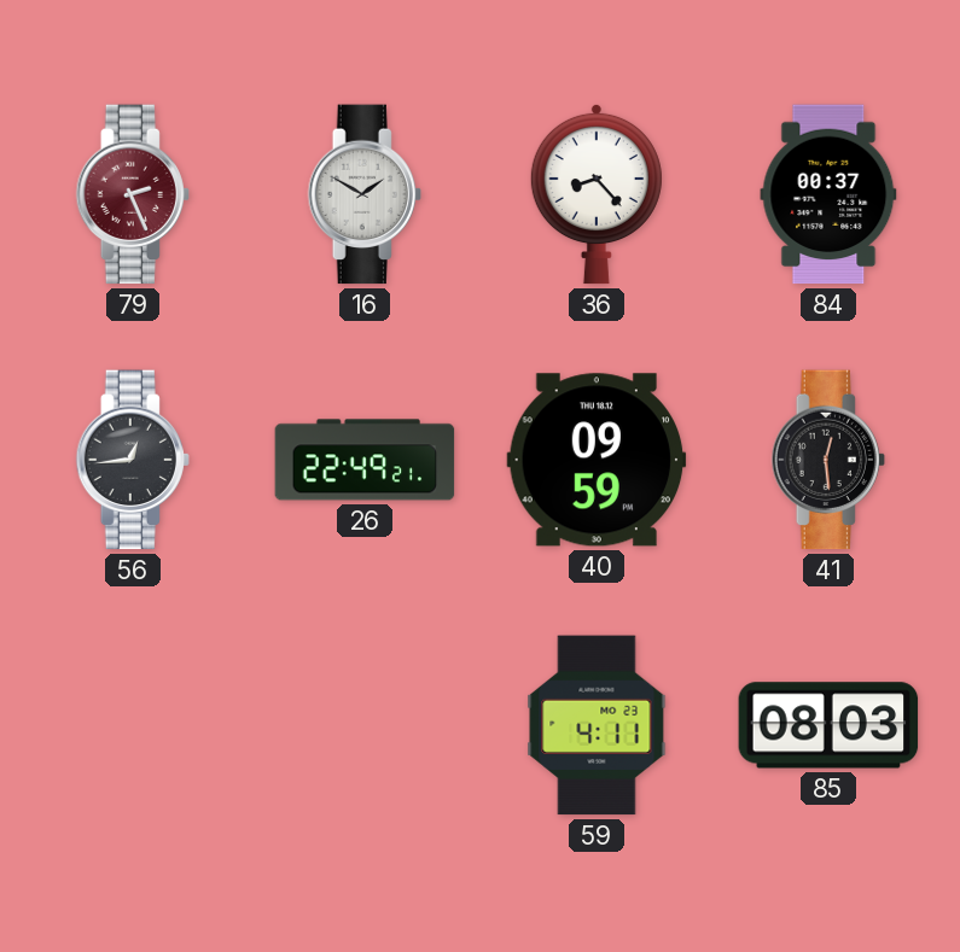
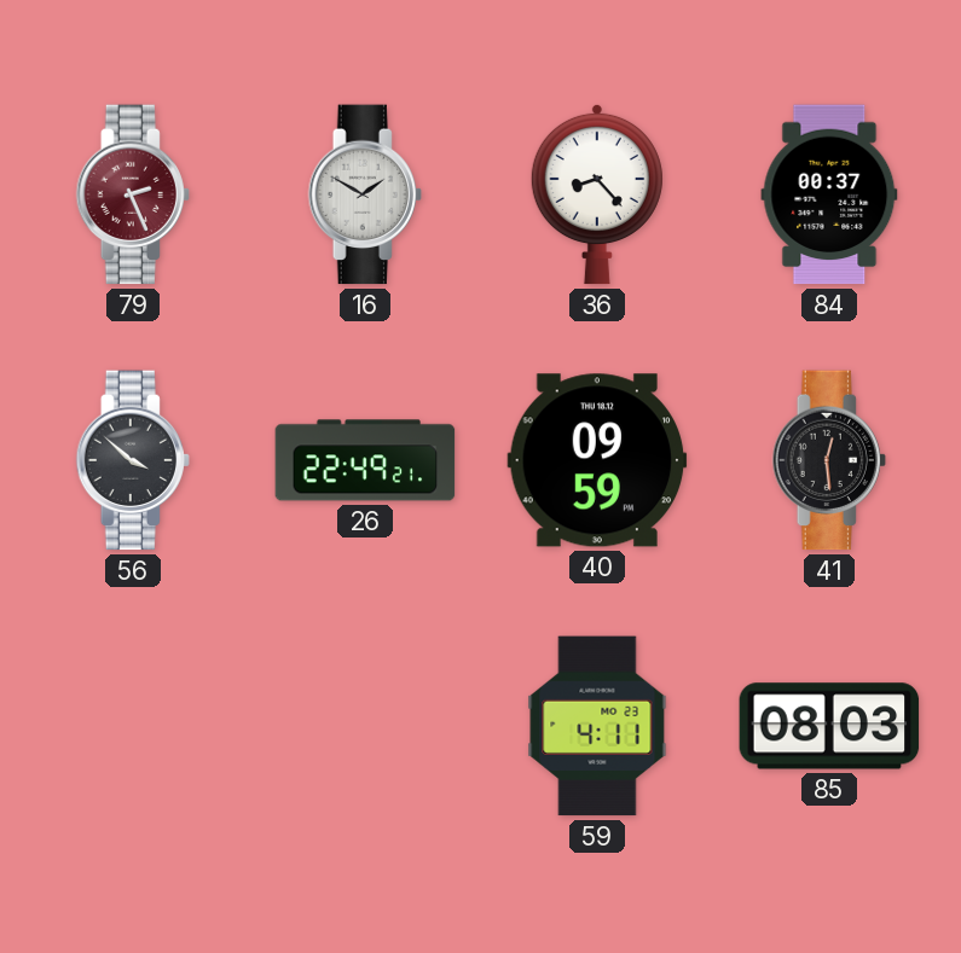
56: 12:44 -> 3:52 (133, 460)
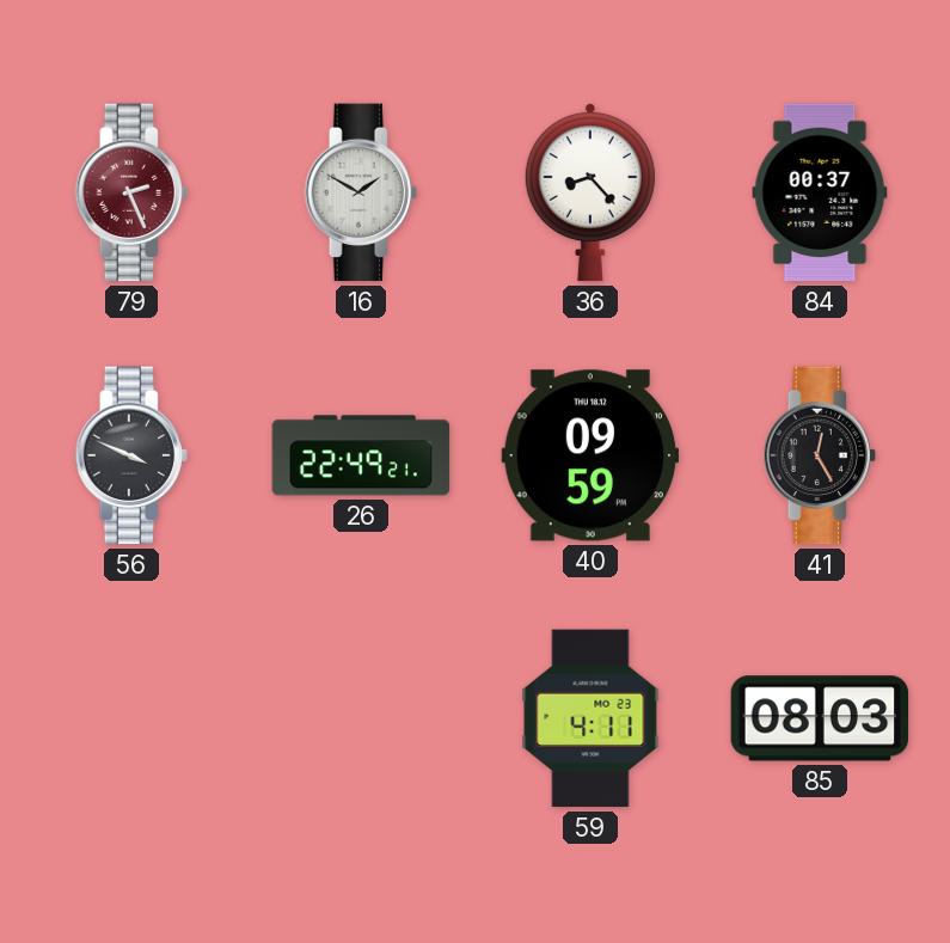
56: 3:52 -> 3:49 (131, 455)
41: 12:29 -> 12:25 (820, 455)
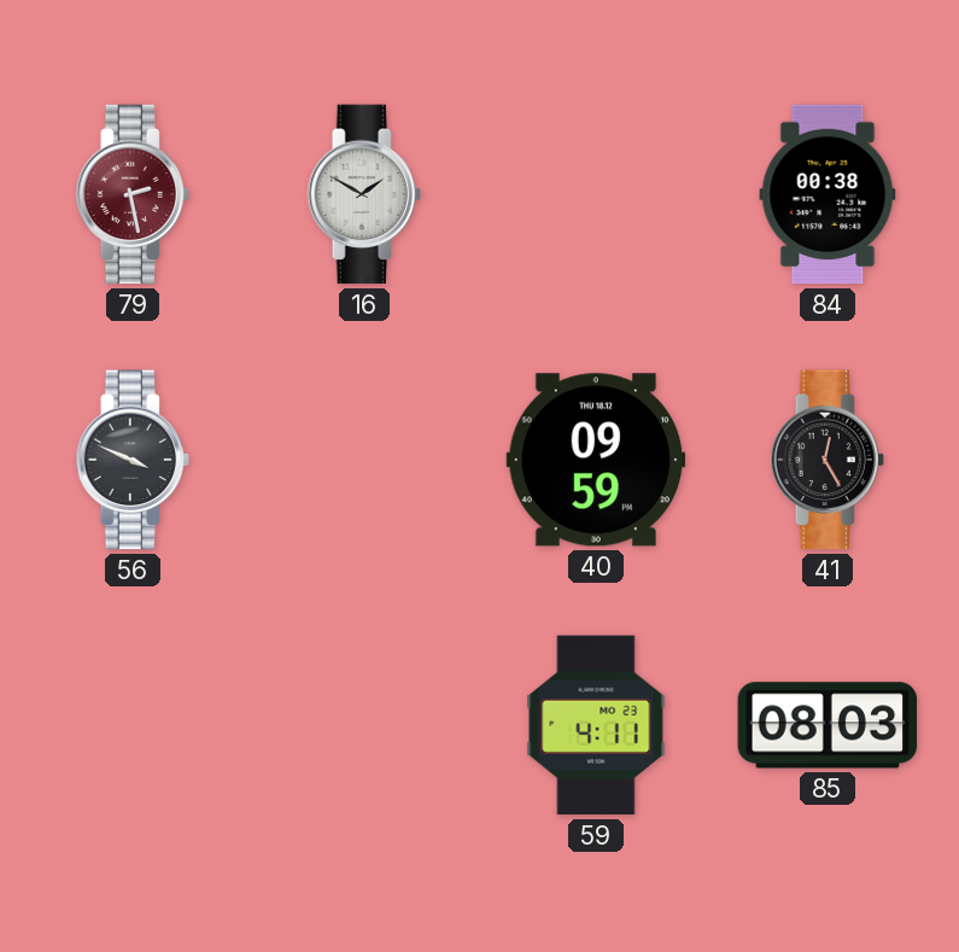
79: 2:26 -> 2:28 (133, 194)
36: 8:23 -> none (590, 192)
84: 00:37 -> 00:38 (828, 194)
26: 22:49 -> none (361, 455)
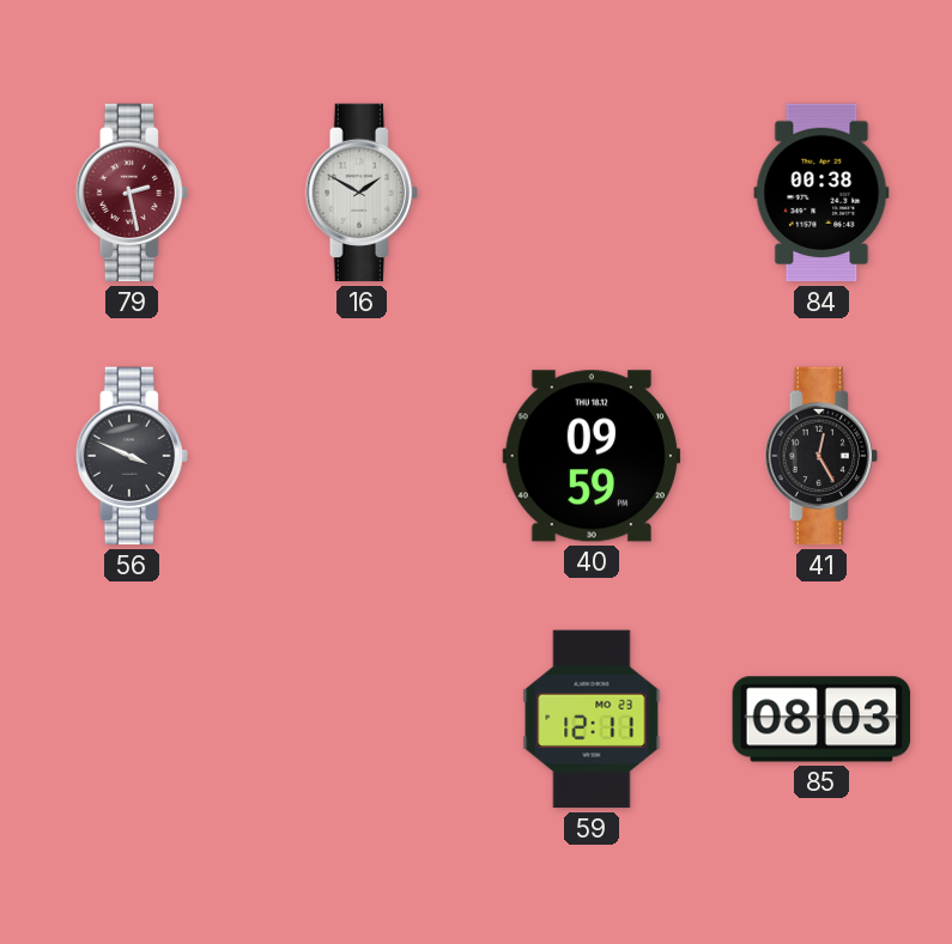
59: 4:11 -> 12:11 (592, 719)
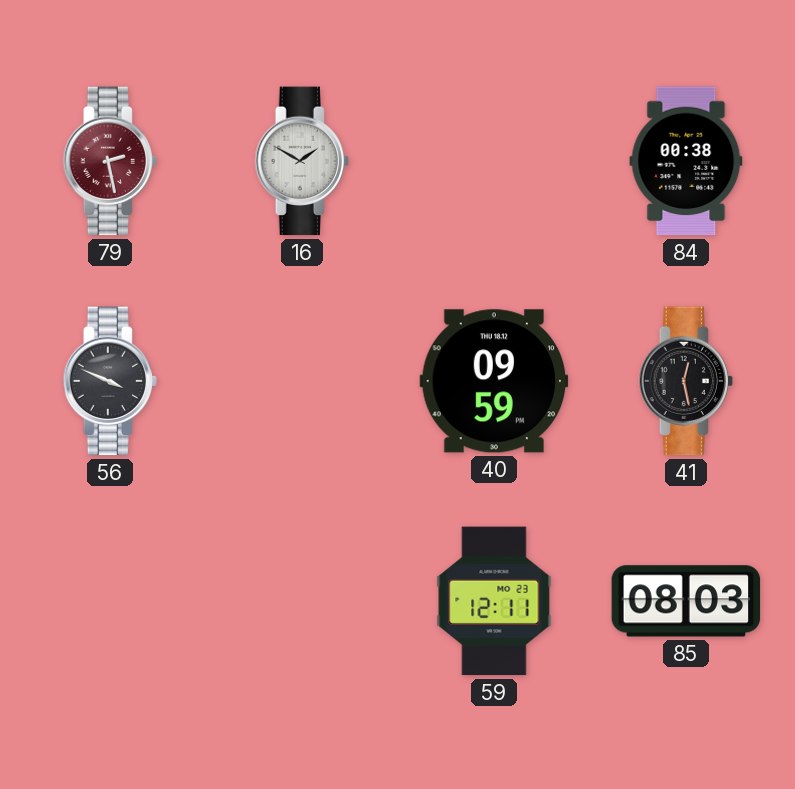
41: 12:25 -> 12:28 (686, 381)
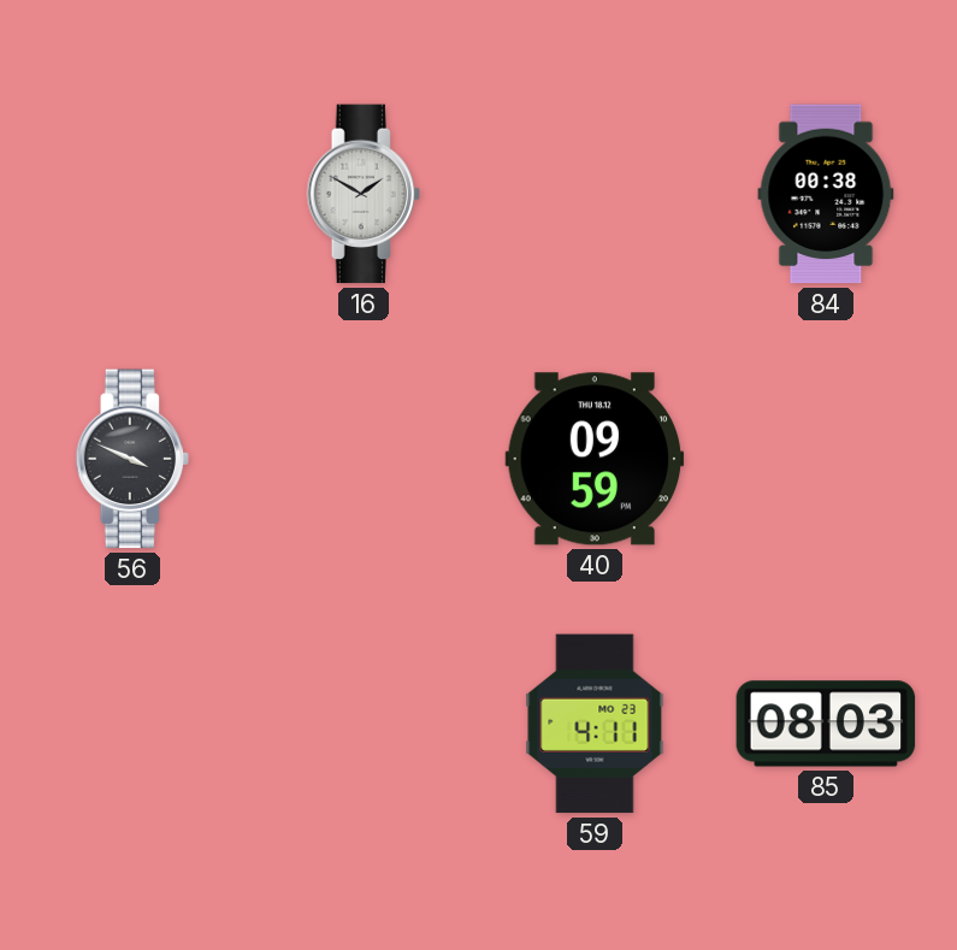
79: 2:28 -> none (110, 161)
41: 12:28 -> none (686, 381)
59: 12:11 -> 4:11 (595, 724)
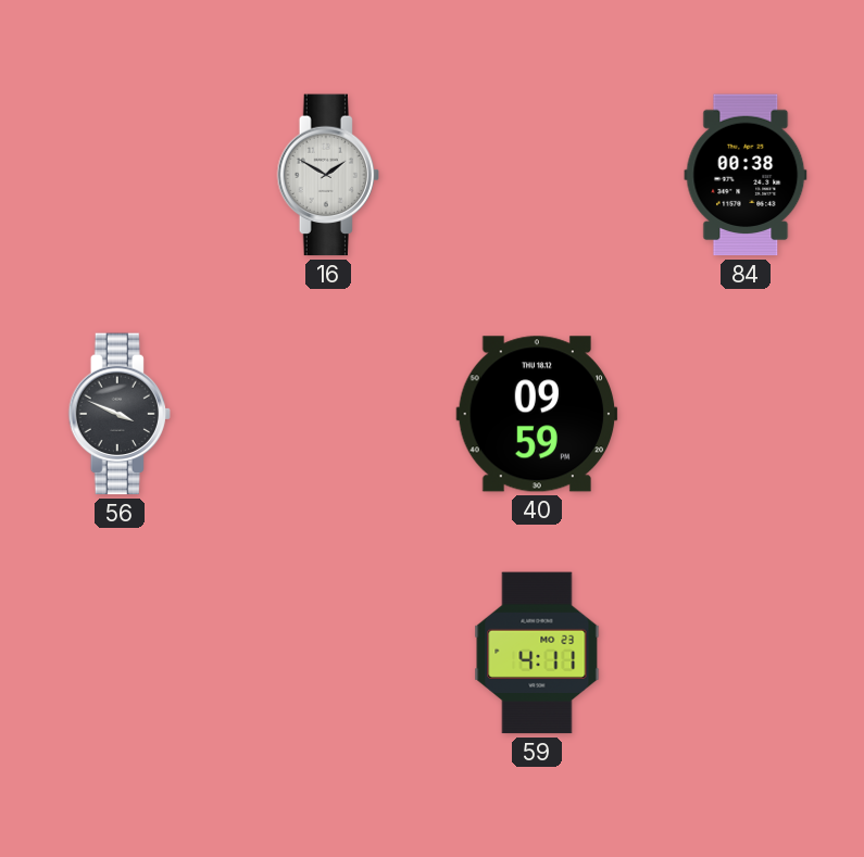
85: 08:03 -> none (826, 724)
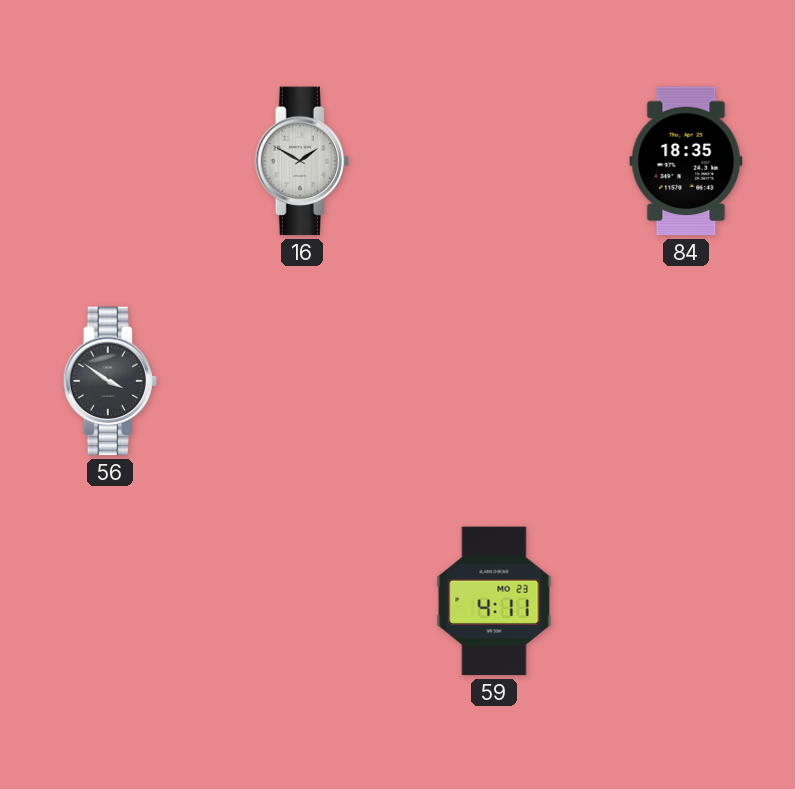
84: 00:38 -> 18:35 (686, 161)
56: 3:49 -> 3:51 (110, 381)
40: 09:59 -> none (537, 414)
